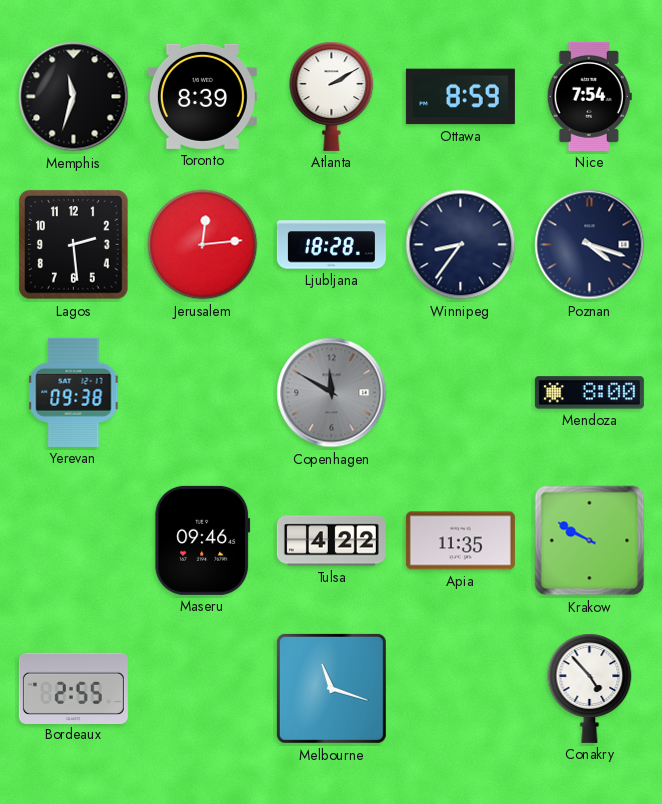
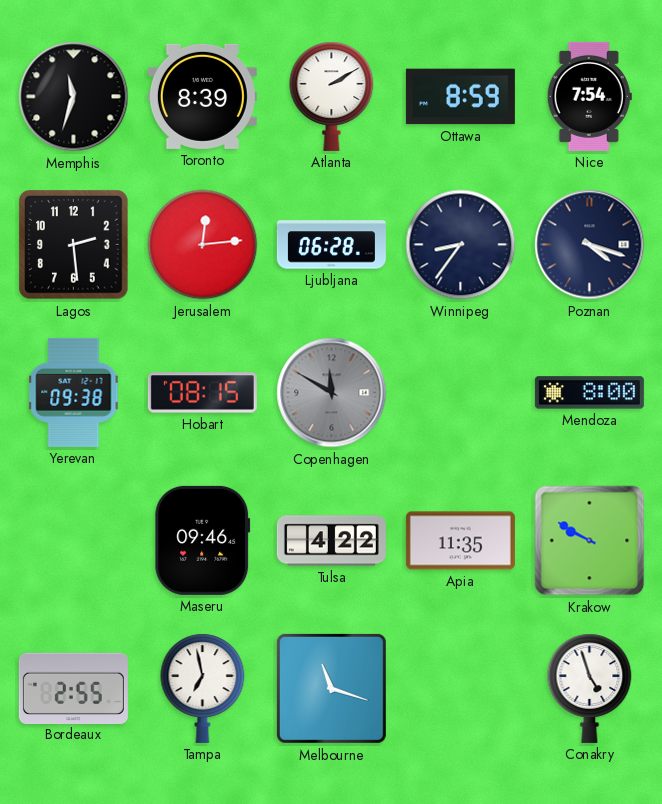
Ljubljana: 18:28 -> 06:28 (331, 245)
Hobart: none -> 08:15 (202, 393)
Tampa: none -> 6:58 (203, 688)
Conakry: 4:53 -> 4:57 (590, 688)
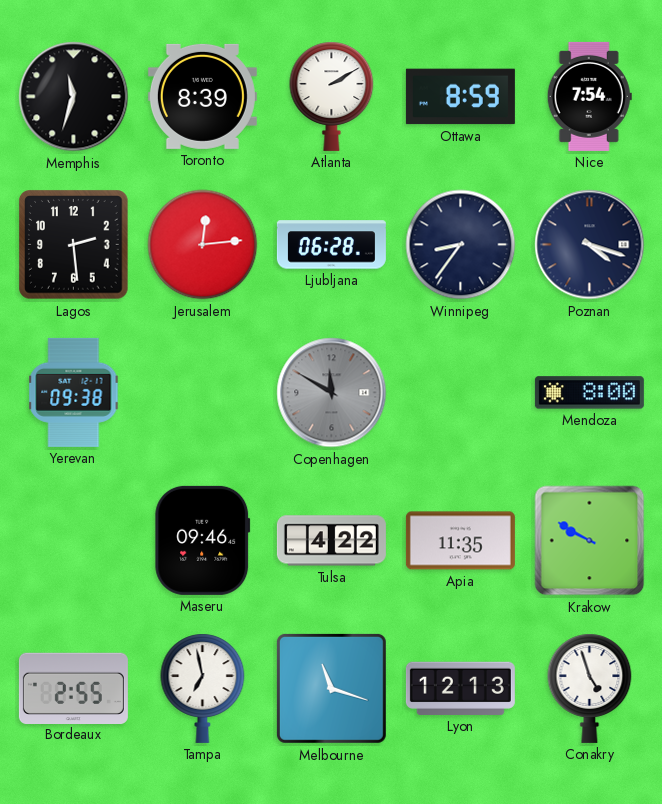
Hobart: 08:15 -> none (202, 393)
Lyon: none -> 12:13 (460, 688)
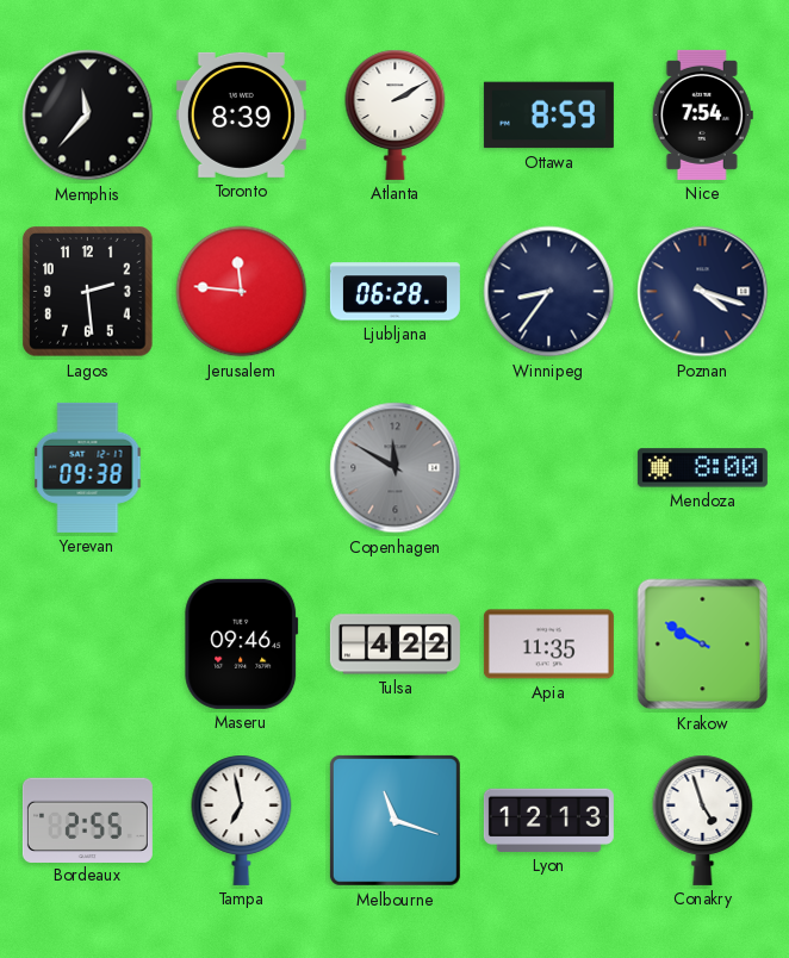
Memphis: 11:33 -> 11:37 (88, 116)
Jerusalem: 12:14 -> 11:46 (242, 292)
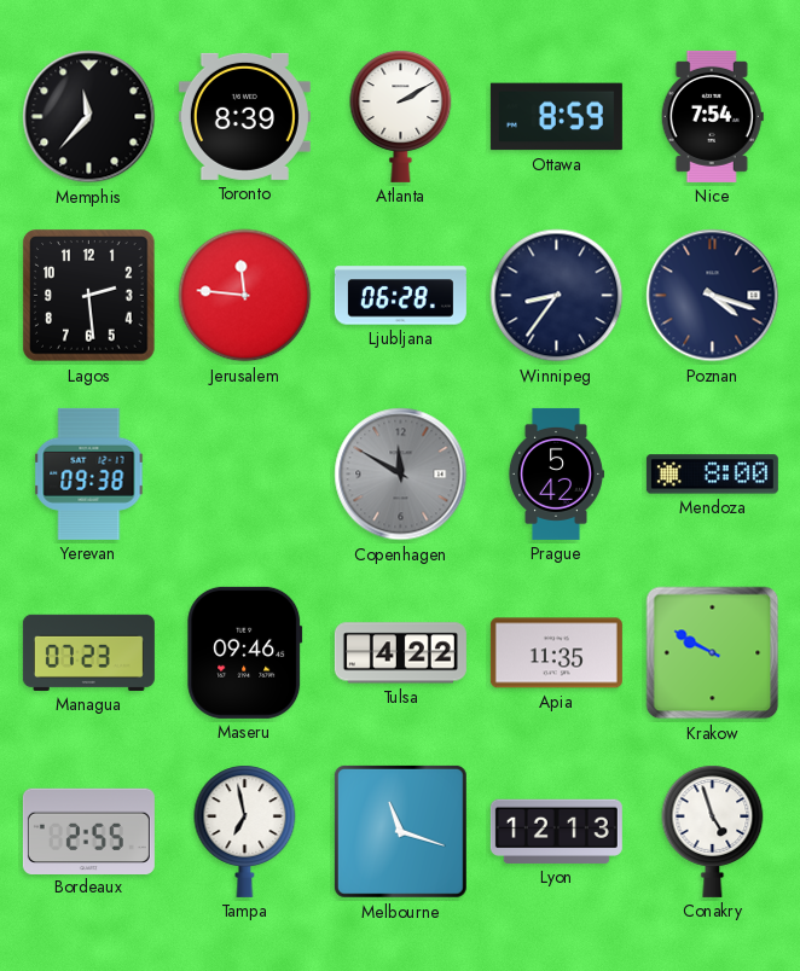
Prague: none -> 5:42 (556, 473)
Managua: none -> 07:23 (88, 652)
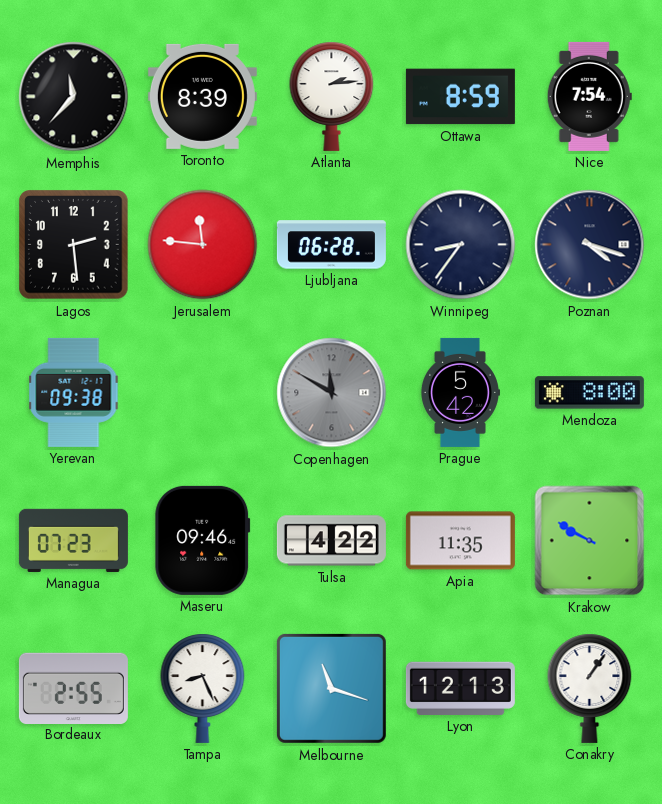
Atlanta: 2:10 -> 2:14 (332, 96)
Tampa: 6:58 -> 8:26 (203, 688)
Conakry: 4:57 -> 1:06 (590, 688)
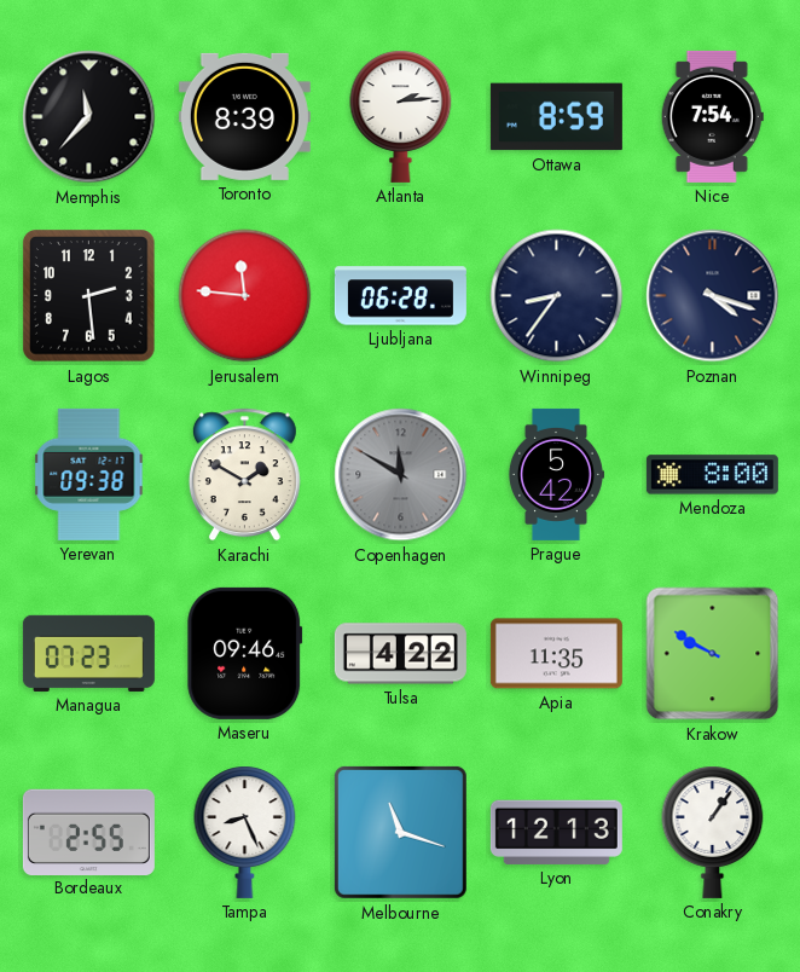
Karachi: none -> 1:50 (244, 475)
